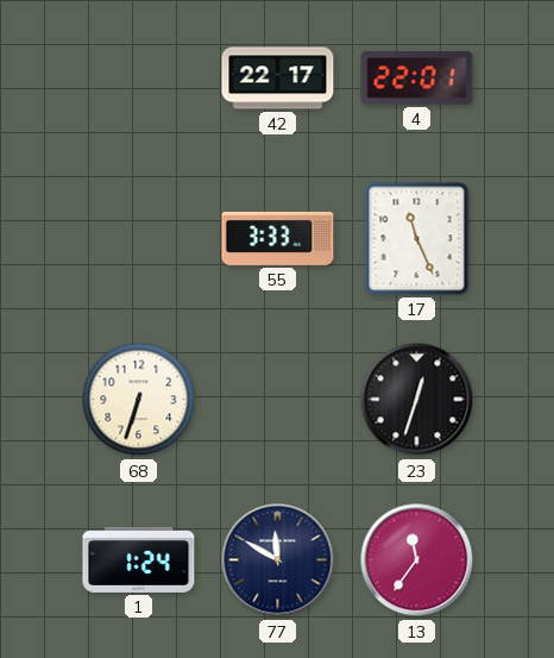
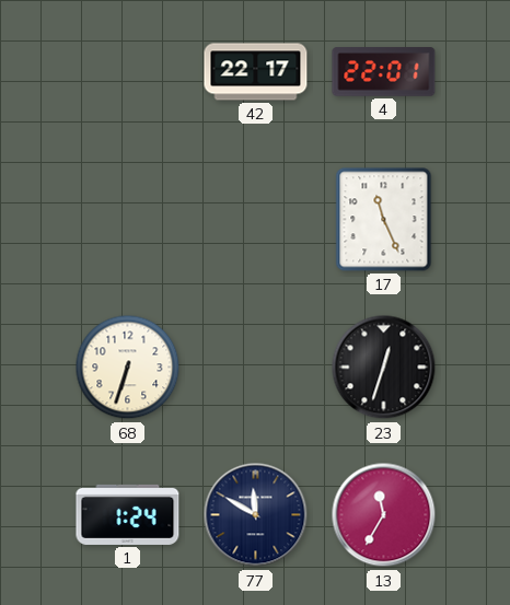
55: 3:33 -> none (278, 238)
13: 11:36 -> 11:35 (384, 515)
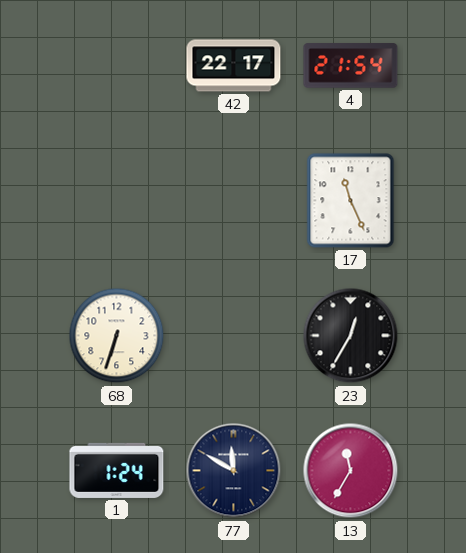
4: 22:01 -> 21:54 (351, 66)
23: 12:33 -> 12:35 (351, 336)
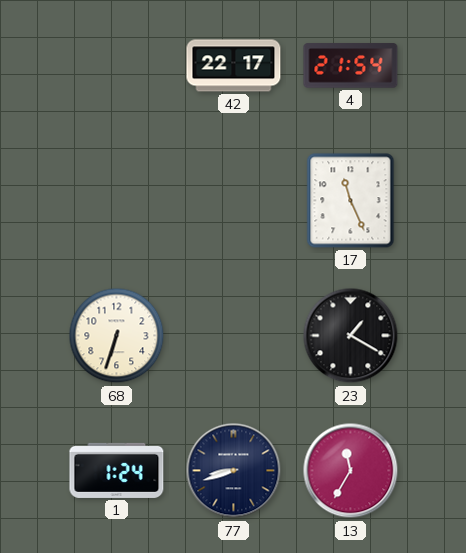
23: 12:35 -> 1:20 (351, 336)
77: 11:50 -> 8:42 (234, 471)
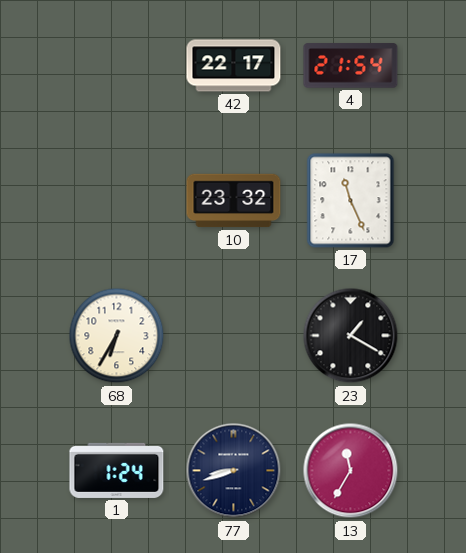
10: none -> 23:32 (234, 201)
68: 6:33 -> 6:35 (117, 336)
